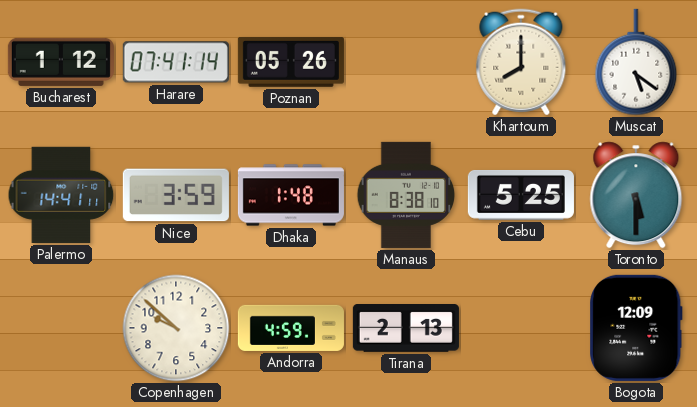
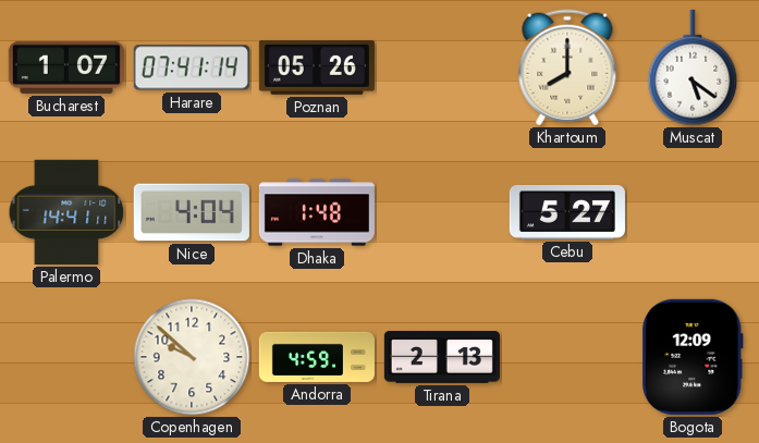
Bucharest: 1:12 -> 1:07 (66, 67)
Nice: 3:59 -> 4:04 (192, 212)
Manaus: 8:38 -> none (406, 195)
Cebu: 5:25 -> 5:27 (567, 212)
Toronto: 5:30 -> none (636, 195)
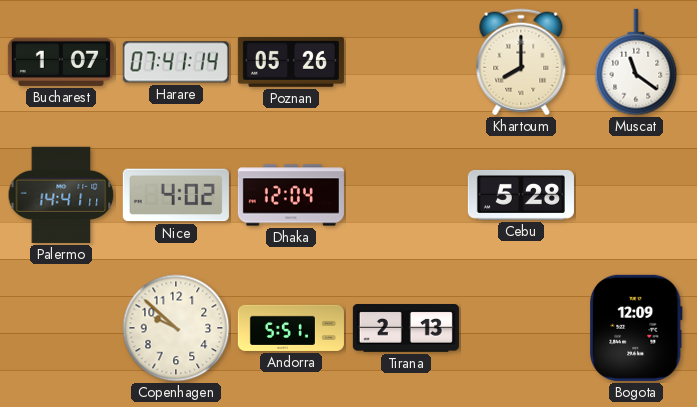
Muscat: 5:21 -> 11:21 (636, 62)
Nice: 4:04 -> 4:02 (176, 195)
Dhaka: 1:48 -> 12:04 (291, 195)
Cebu: 5:27 -> 5:28 (521, 195)
Andorra: 4:59 -> 5:51 (291, 328)
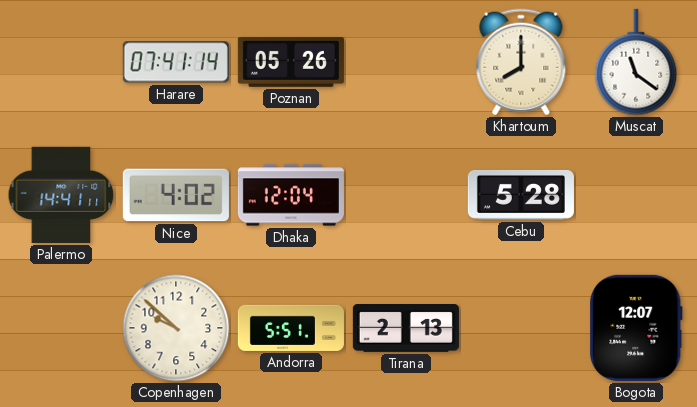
Bucharest: 1:07 -> none (61, 62)
Bogota: 12:09 -> 12:07 (636, 328)
